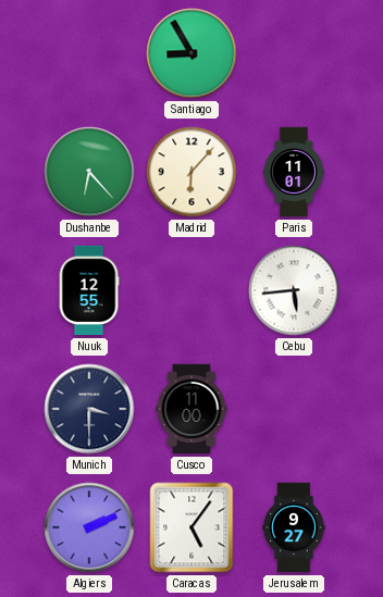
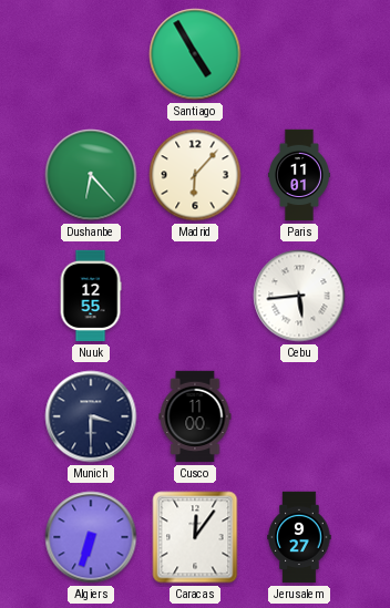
Santiago: 8:55 -> 4:55 (195, 54)
Algiers: 2:11 -> 6:33 (91, 537)
Caracas: 5:06 -> 12:06 (195, 537)
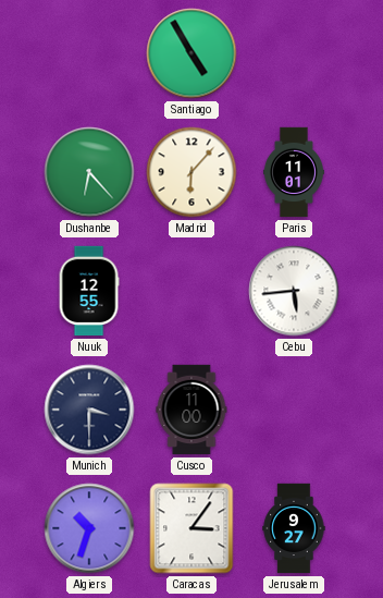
Algiers: 6:33 -> 10:33 (89, 528)
Caracas: 12:06 -> 3:06 (191, 528)
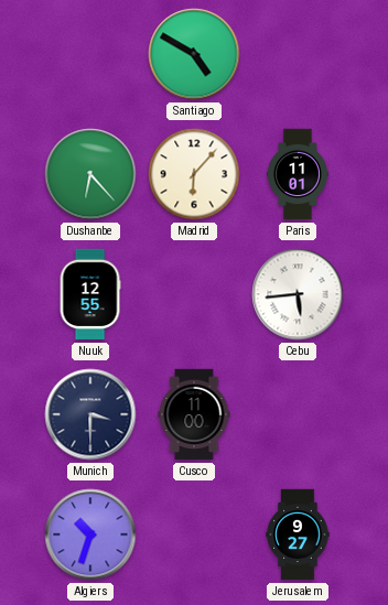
Santiago: 4:55 -> 4:50 (194, 54)
Caracas: 3:06 -> none (191, 528)
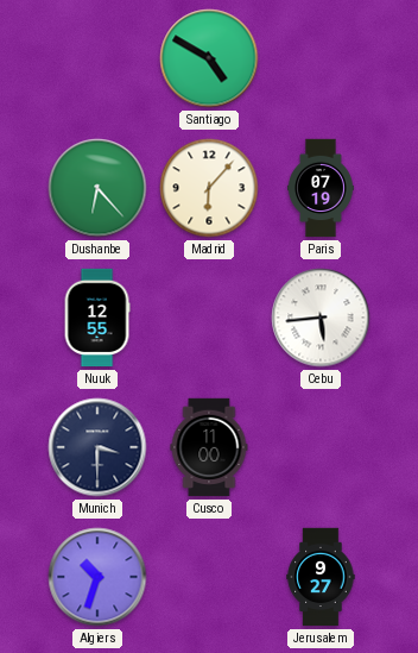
Paris: 11:01 -> 07:19 (322, 188)
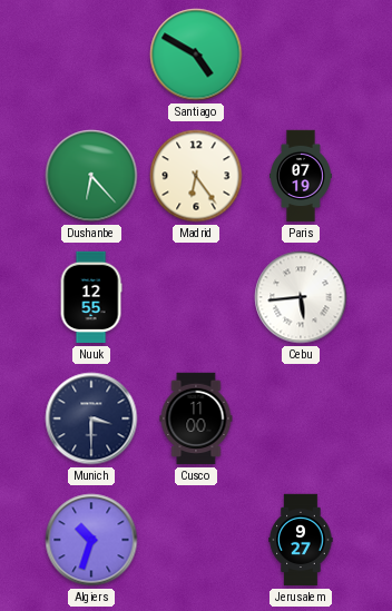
Madrid: 6:07 -> 6:24 (196, 176)
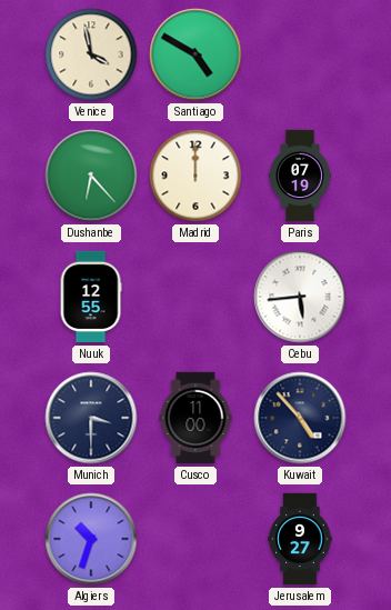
Venice: none -> 3:58 (91, 54)
Madrid: 6:24 -> 12:00 (195, 176)
Kuwait: none -> 4:53 (300, 418)
